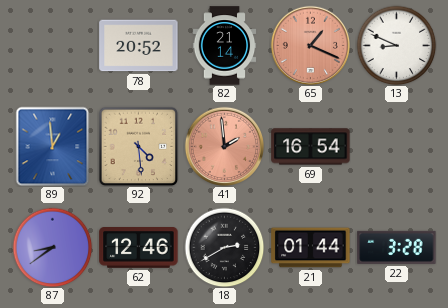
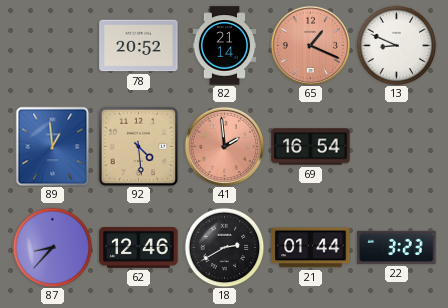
87: 8:39 -> 8:37 (52, 247)
22: 3:28 -> 3:23 (397, 247)
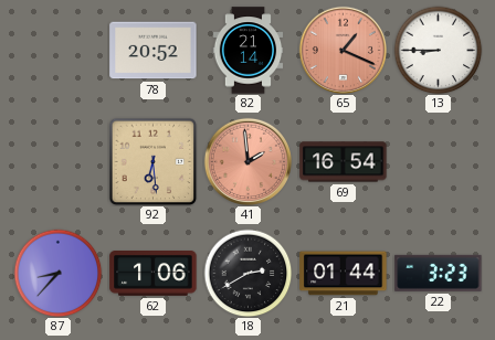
13: 8:49 -> 8:45 (438, 50)
89: 12:59 -> none (53, 146)
92: 4:29 -> 6:29 (152, 161)
62: 12:46 -> 1:06 (154, 274)
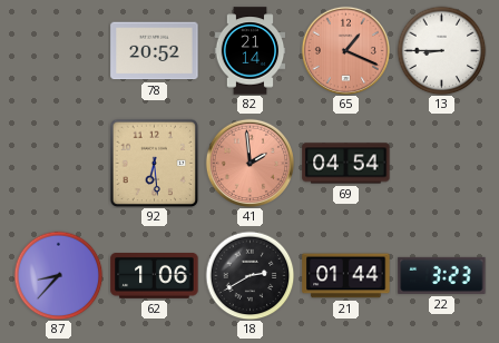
69: 16:54 -> 04:54 (346, 164)
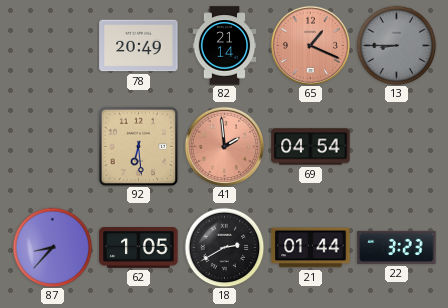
78: 20:52 -> 20:49 (139, 46)
13 dial: white -> grey (396, 45)
62: 1:06 -> 1:05 (139, 248)
